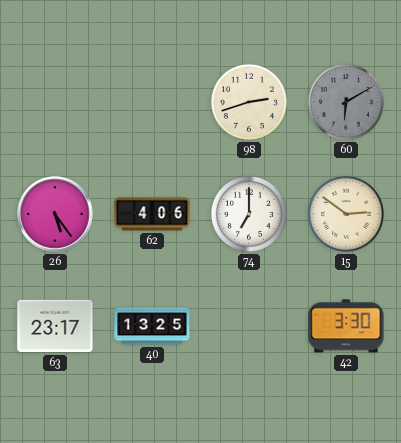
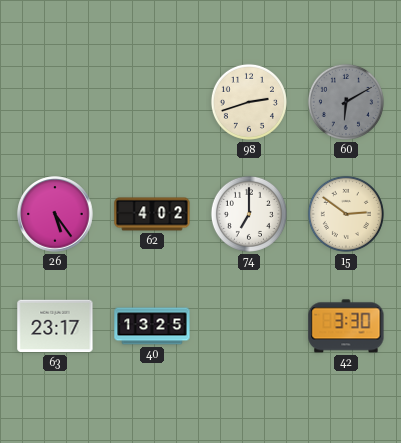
62: 4:06 -> 4:02 (152, 214)
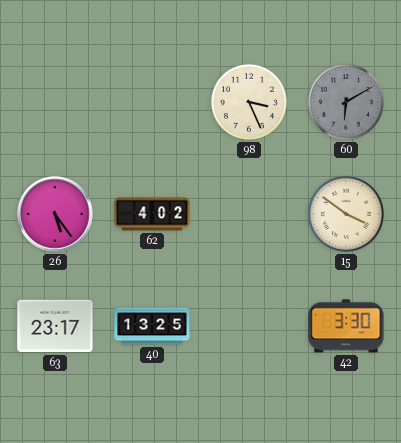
98: 2:42 -> 3:26 (249, 102)
74: 7:00 -> none (249, 214)
15: 2:51 -> 3:51 (346, 214)
